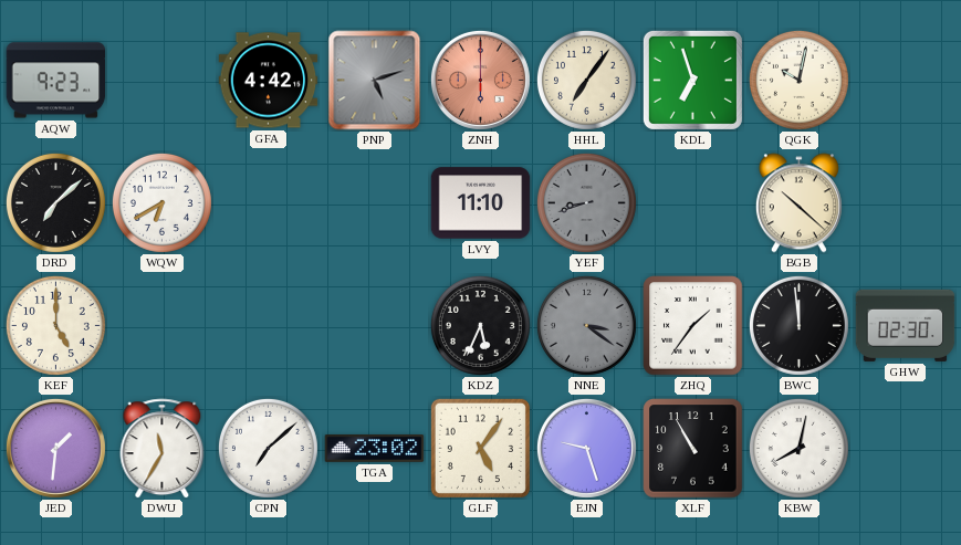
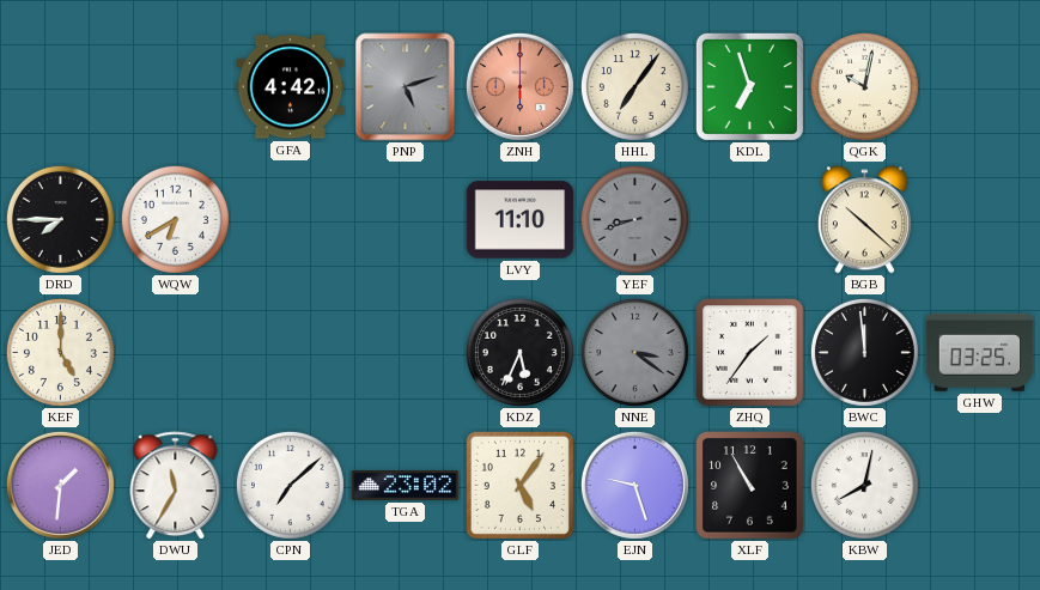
AQW: 9:23 -> none (56, 81)
DRD: 7:08 -> 7:45 (60, 219)
GHW: 02:30 -> 03:25 (980, 352)
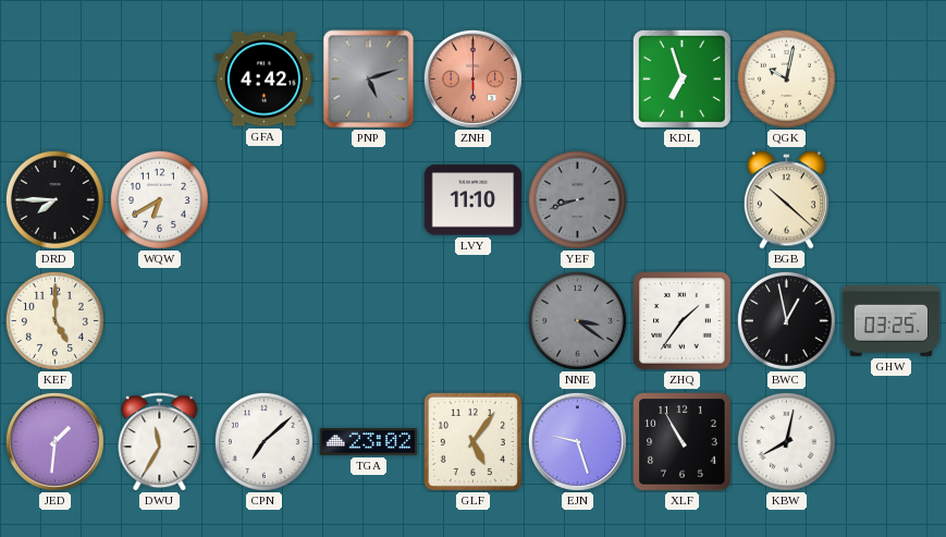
HHL: 7:06 -> none (634, 86)
KDZ: 5:34 -> none (519, 352)
BWC: 11:59 -> 12:58 (786, 320)
